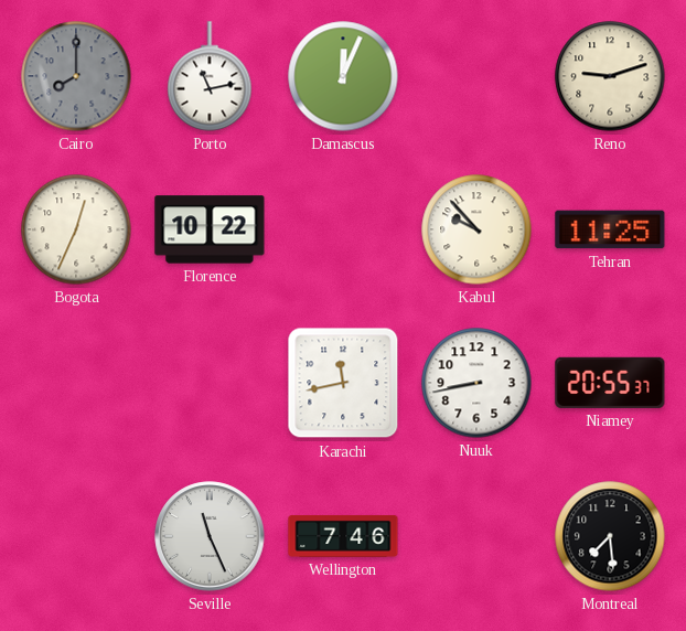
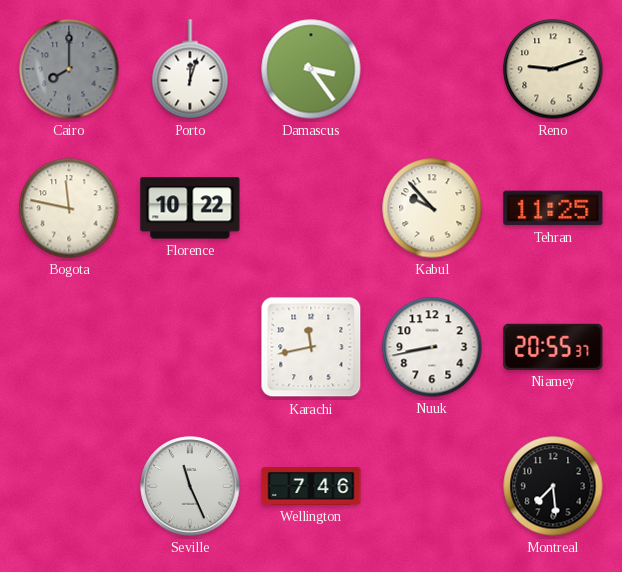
Porto: 11:13 -> 12:03 (190, 69)
Damascus: 12:04 -> 3:24 (311, 69)
Bogota: 12:34 -> 11:47 (69, 208)
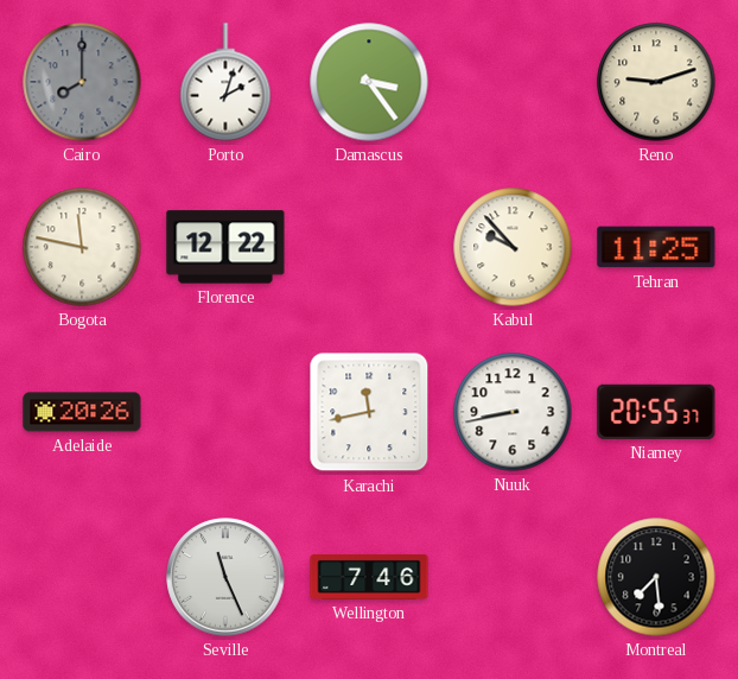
Porto: 12:03 -> 2:03 (225, 82)
Florence: 10:22 -> 12:22 (225, 247)
Adelaide: none -> 20:26 (82, 412)
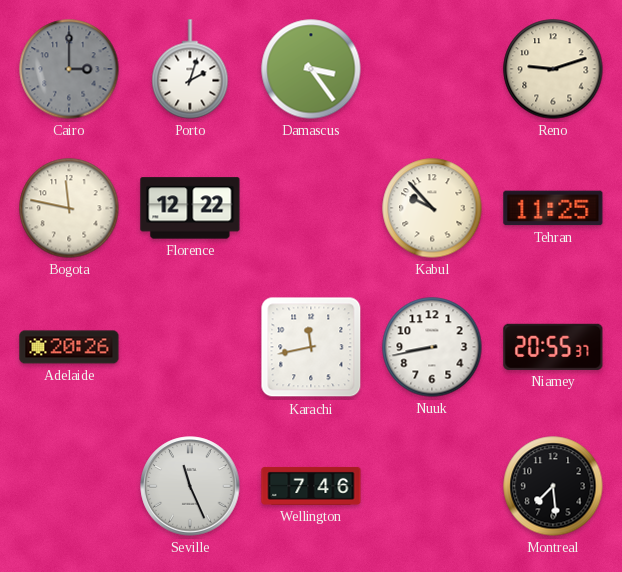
Cairo: 8:00 -> 3:00 (69, 69)
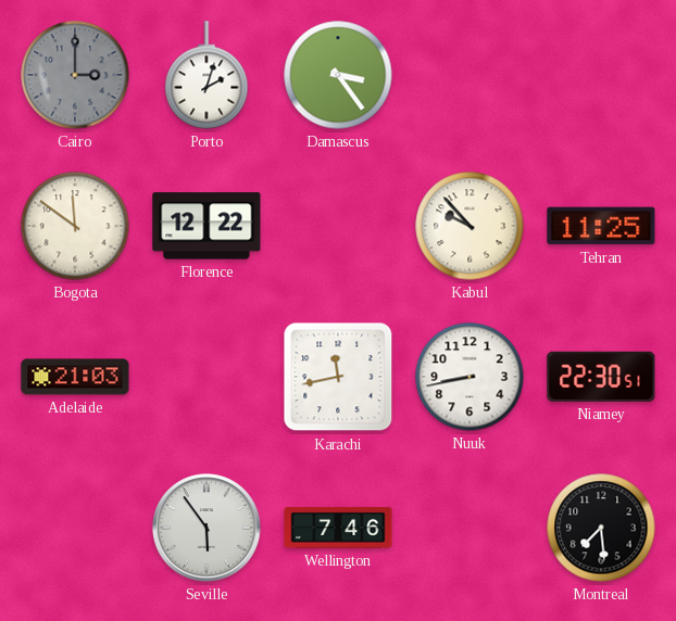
Reno: 9:12 -> none (553, 69)
Bogota: 11:47 -> 11:51 (75, 226)
Adelaide: 20:26 -> 21:03 (75, 377)
Niamey: 20:55 -> 22:30 (601, 377)
Seville: 11:26 -> 5:54 (206, 528)
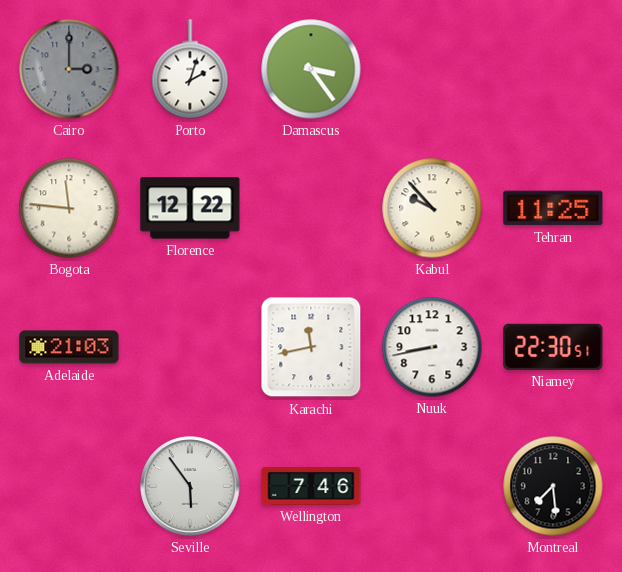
Bogota: 11:51 -> 11:46 (69, 208)
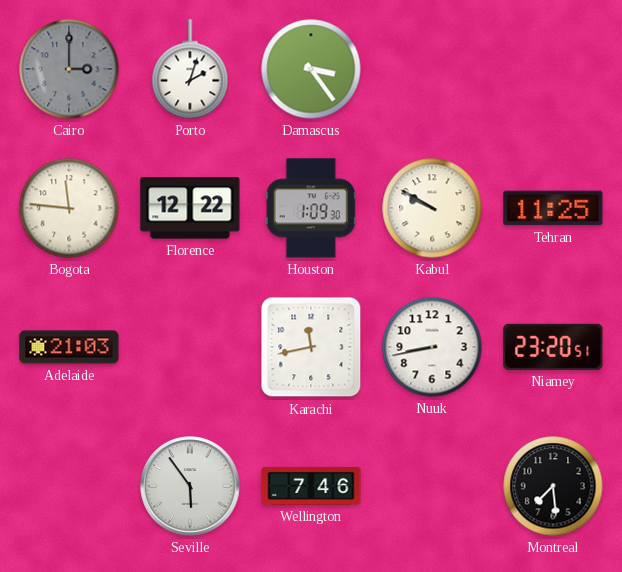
Houston: none -> 1:09 (311, 208)
Kabul: 9:53 -> 9:50 (432, 208)
Niamey: 22:30 -> 23:20 (553, 347)
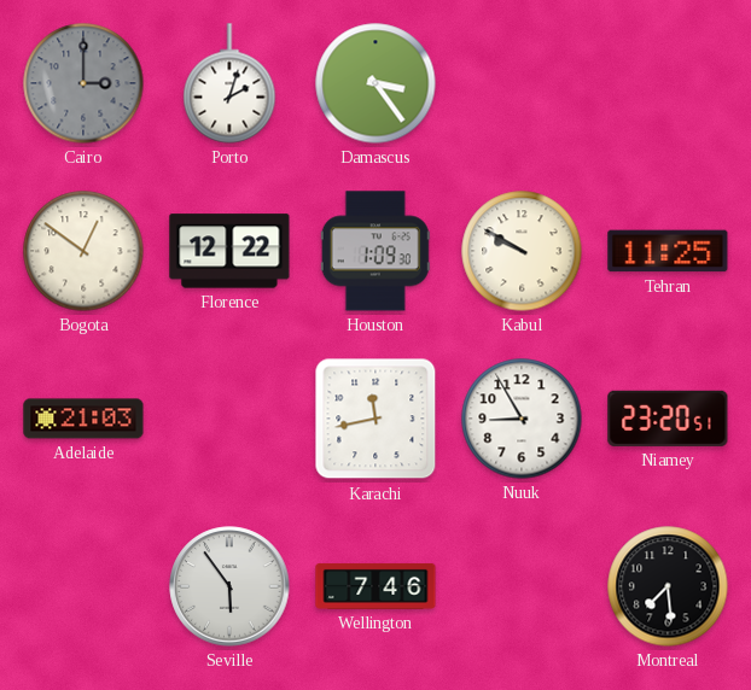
Bogota: 11:46 -> 12:51 (83, 251)
Nuuk: 8:43 -> 8:55 (522, 419)
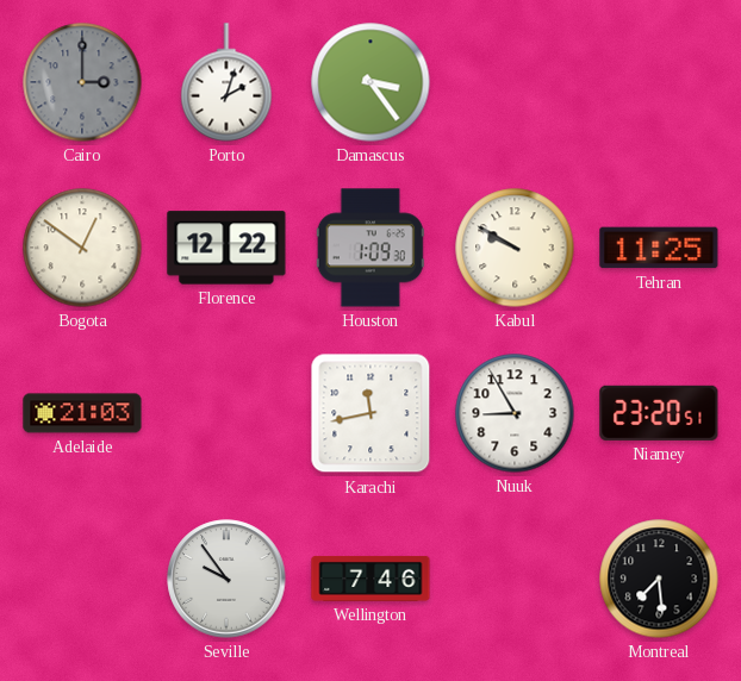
Seville: 5:54 -> 9:54 (226, 579)
